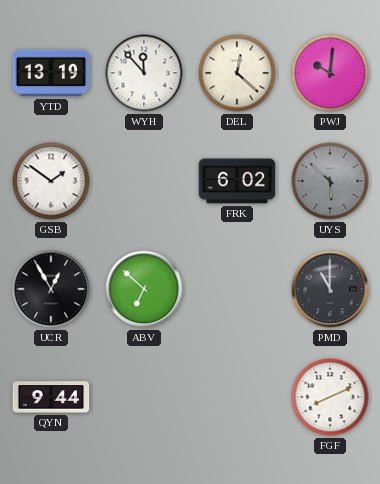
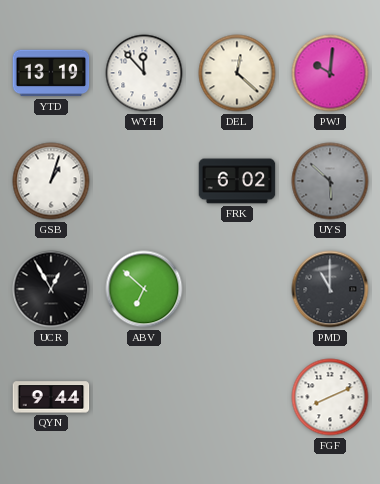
GSB: 1:51 -> 1:03 (51, 181)
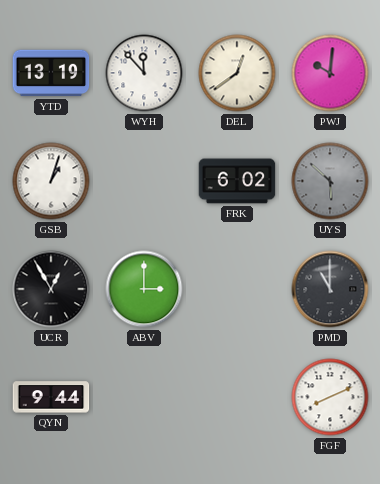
DEL: 12:22 -> 12:39 (237, 73)
ABV: 6:52 -> 3:00 (144, 289)
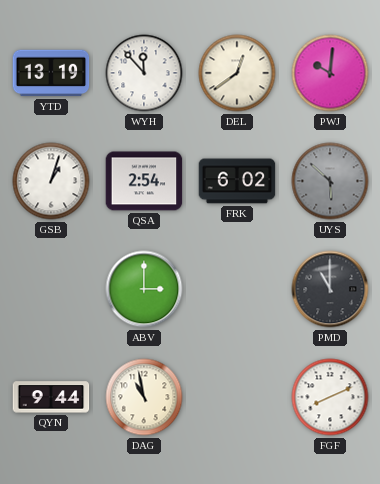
QSA: none -> 2:54 (144, 181)
UCR: 12:55 -> none (51, 289)
DAG: none -> 10:58 (144, 397)
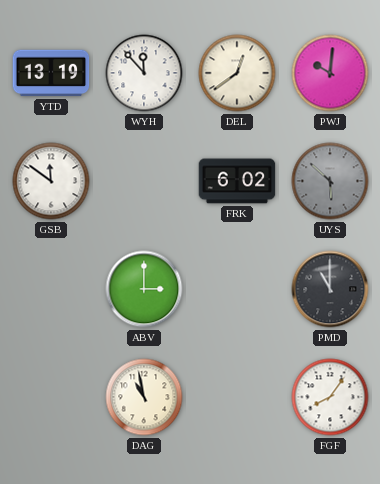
GSB: 1:03 -> 11:51 (51, 181)
QSA: 2:54 -> none (144, 181)
QYN: 9:44 -> none (51, 397)
FGF: 8:11 -> 8:06 (330, 397)
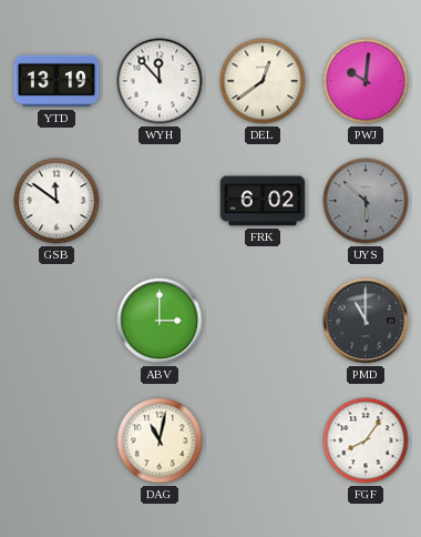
DAG: 10:58 -> 11:02 (160, 440)
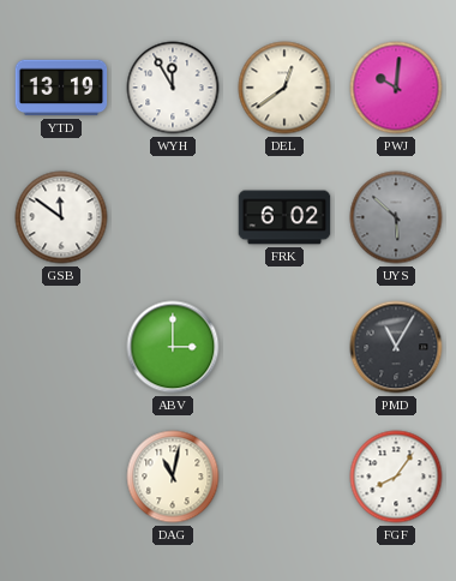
WYH: 11:53 -> 11:55 (173, 88)
PMD: 11:00 -> 11:05 (396, 347)
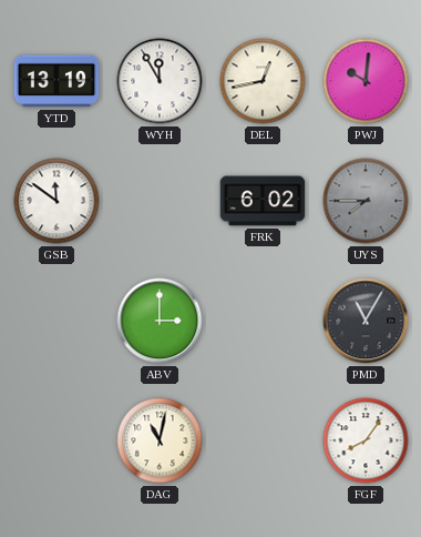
DEL: 12:39 -> 12:43 (263, 81)
UYS: 5:52 -> 7:45 (366, 201)
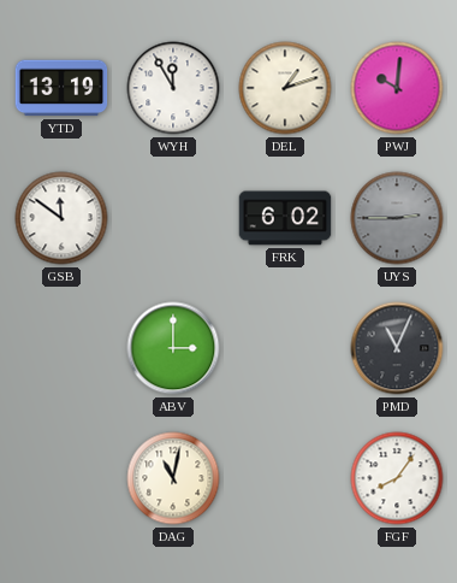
DEL: 12:43 -> 1:12 (285, 88)
UYS: 7:45 -> 2:45 (397, 218)
PMD: 11:05 -> 11:04 (397, 348)
